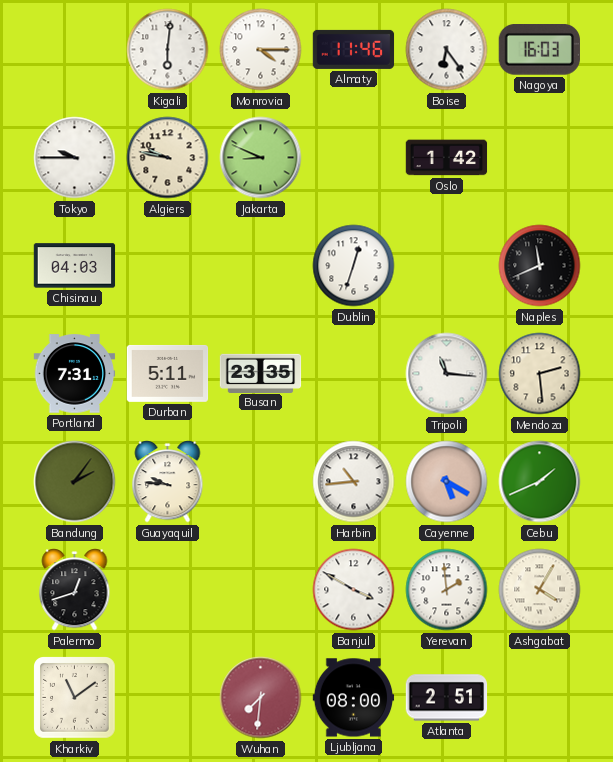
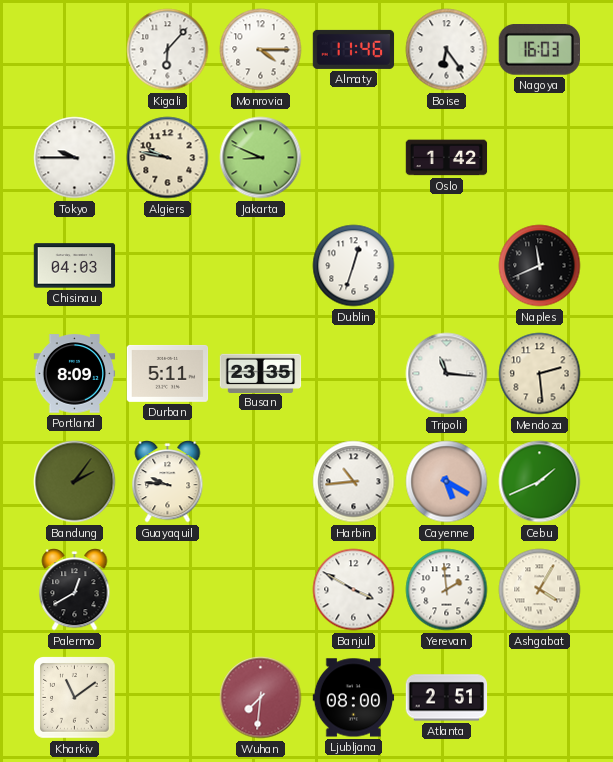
Kigali: 6:01 -> 6:07 (168, 50)
Portland: 7:31 -> 8:09 (75, 374)
Palermo: 12:42 -> 12:40 (75, 590)
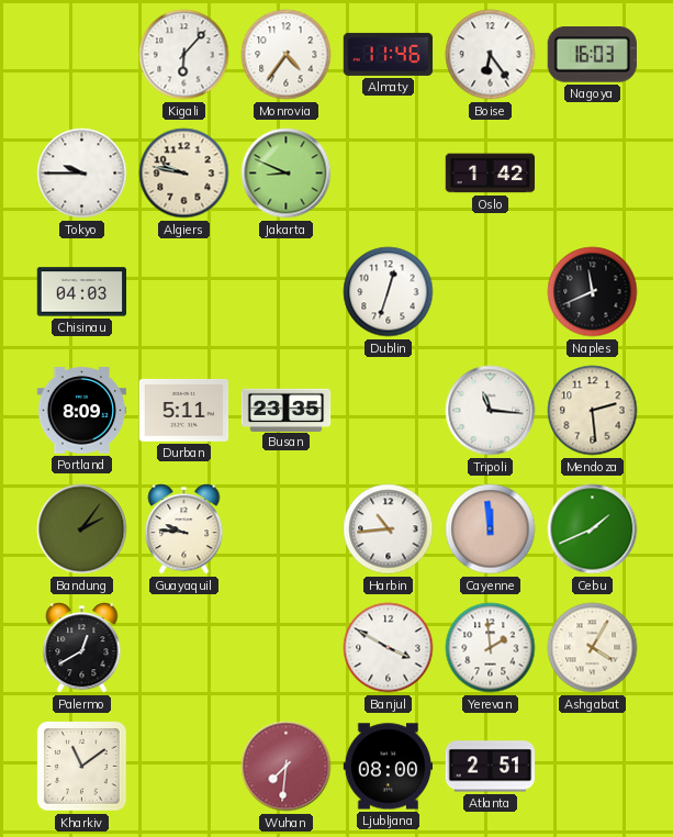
Monrovia: 4:15 -> 4:36 (287, 55)
Cayenne: 5:20 -> 11:59 (491, 529)
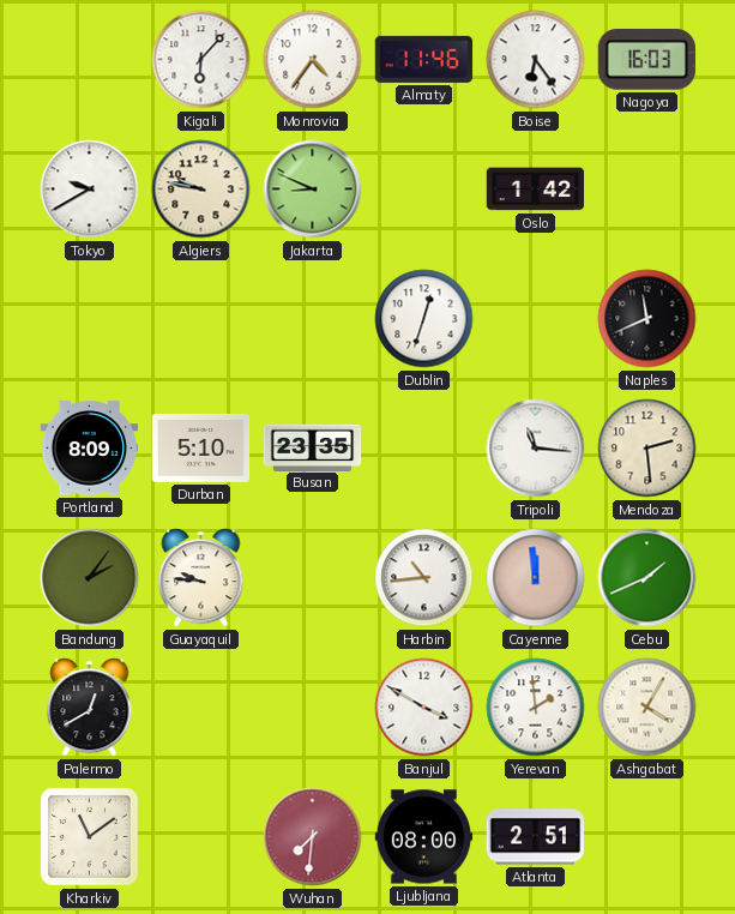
Tokyo: 9:45 -> 9:40 (90, 190)
Chisinau: 04:03 -> none (82, 292)
Durban: 5:11 -> 5:10 (201, 447)
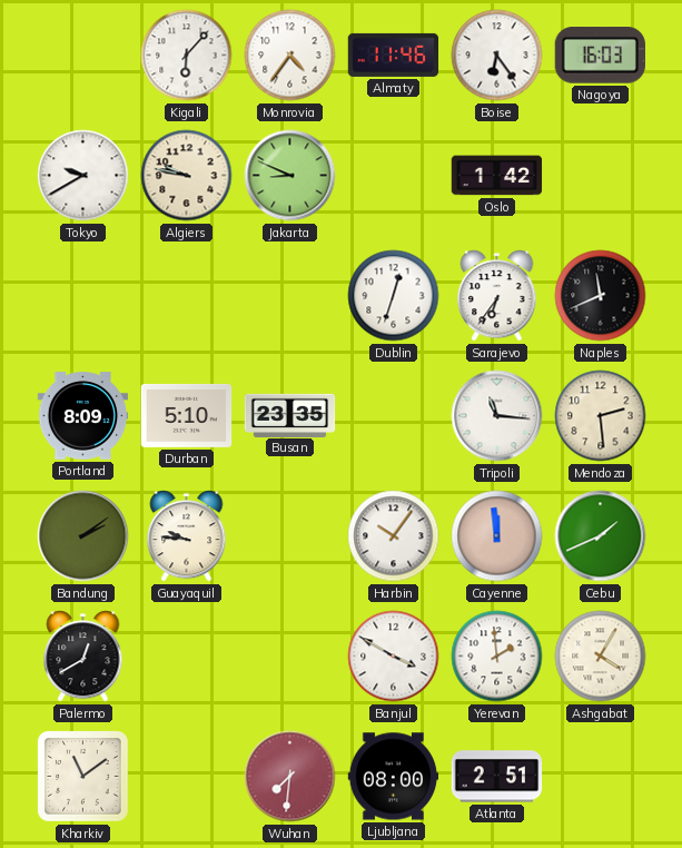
Sarajevo: none -> 6:36 (497, 296)
Bandung: 2:06 -> 2:09 (83, 536)
Harbin: 10:44 -> 10:06 (394, 536)
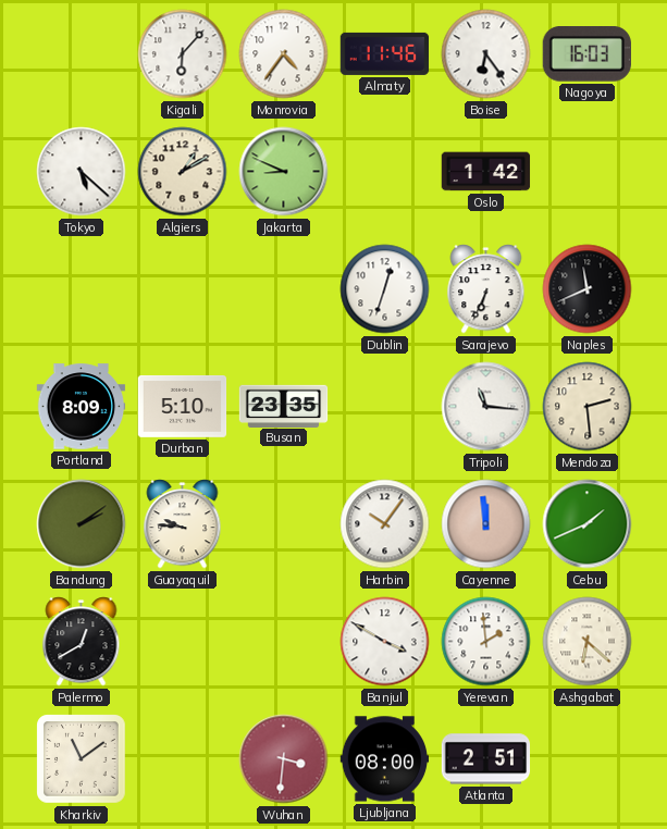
Tokyo: 9:40 -> 5:22 (82, 172)
Algiers: 9:47 -> 1:10 (183, 172)
Sarajevo: 6:36 -> 6:34 (486, 289)
Ashgabat: 4:05 -> 6:22 (588, 642)
Wuhan: 7:31 -> 3:31 (284, 759)
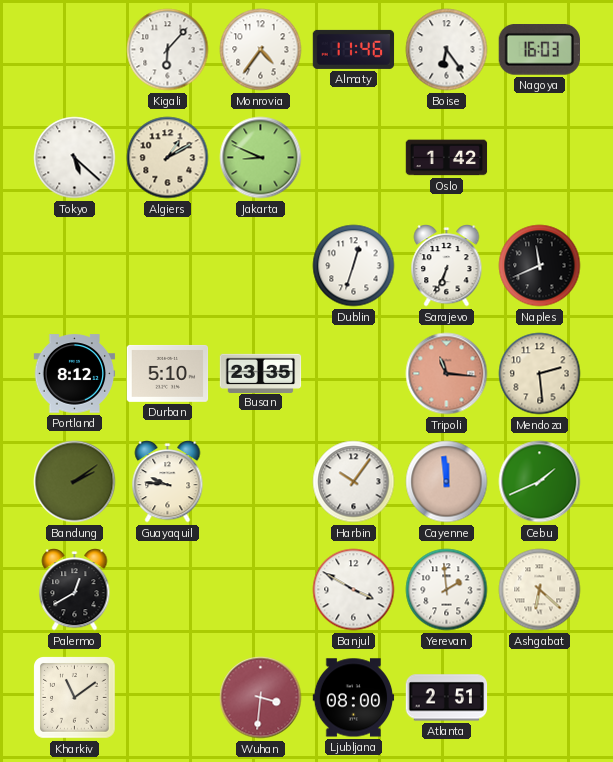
Portland: 8:09 -> 8:12 (75, 374)
Tripoli dial: white -> salmon (447, 374)
